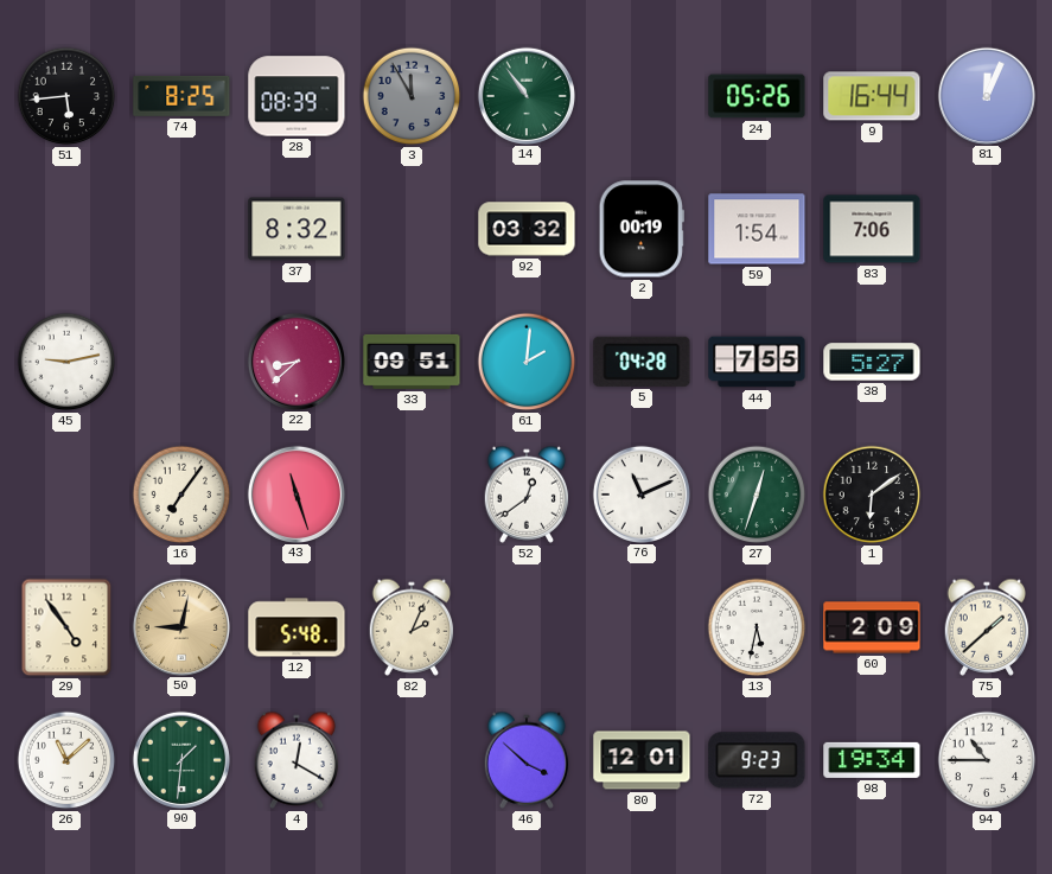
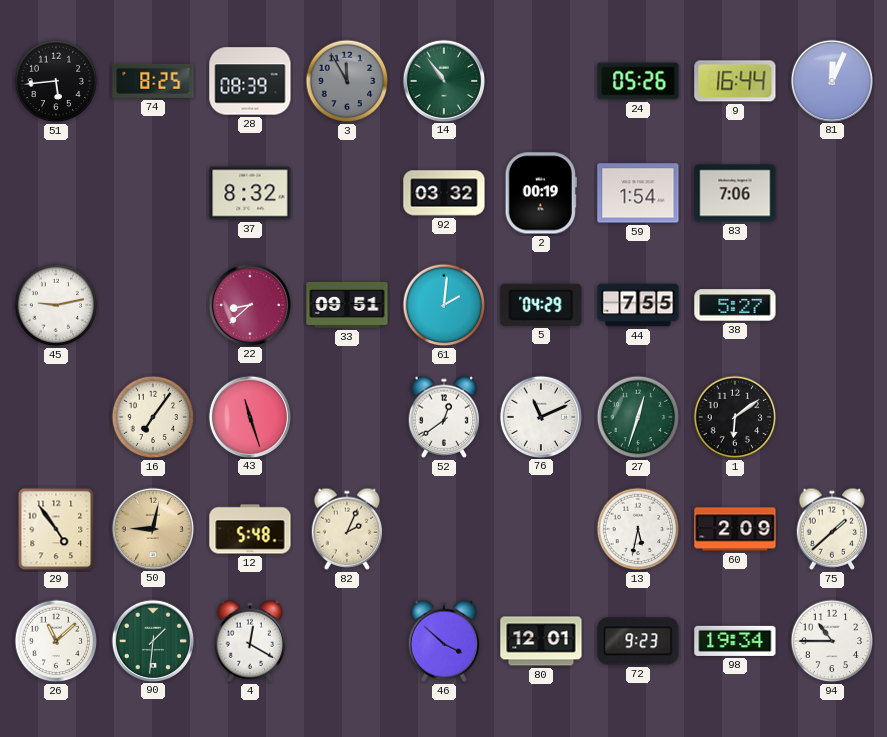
5: 04:28 -> 04:29 (541, 305)
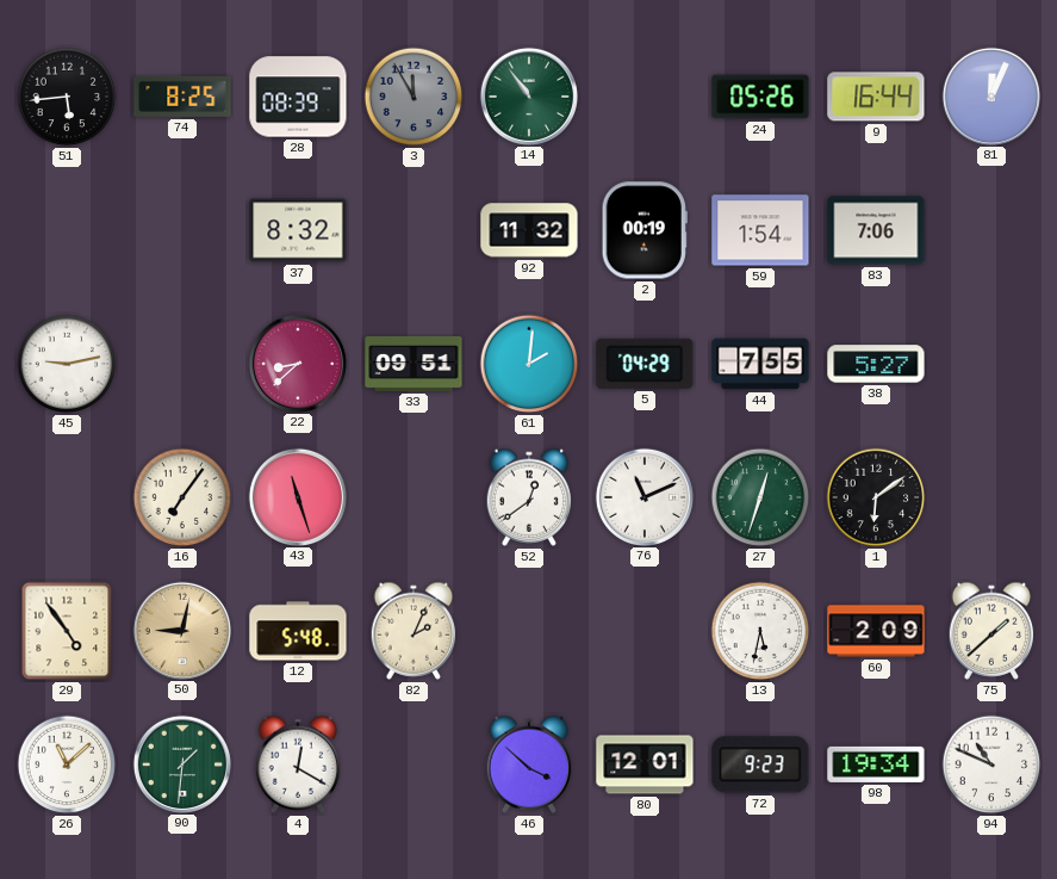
92: 03:32 -> 11:32 (529, 230)
94: 10:45 -> 10:49 (991, 765)
